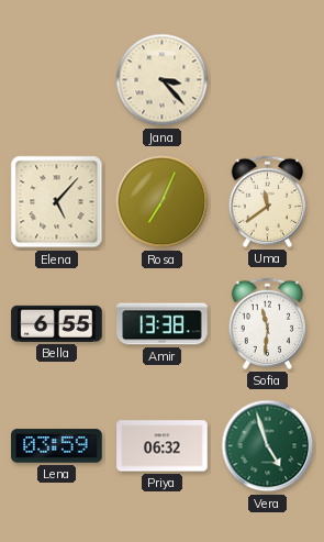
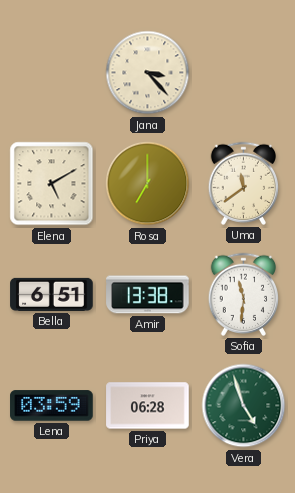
Elena: 5:07 -> 5:10 (52, 184)
Rosa: 7:04 -> 7:00 (148, 184)
Bella: 6:55 -> 6:51 (52, 294)
Priya: 06:32 -> 06:28 (148, 406)
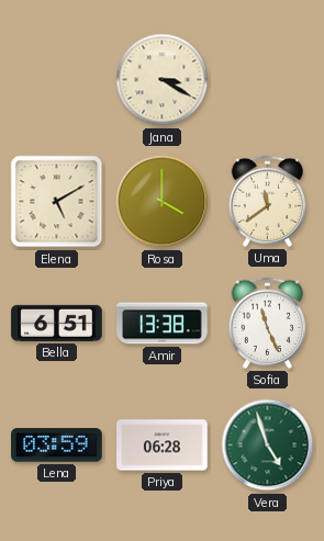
Jana: 3:23 -> 3:20 (163, 80)
Rosa: 7:00 -> 4:00 (163, 202)
Sofia: 11:31 -> 11:26 (267, 323)
